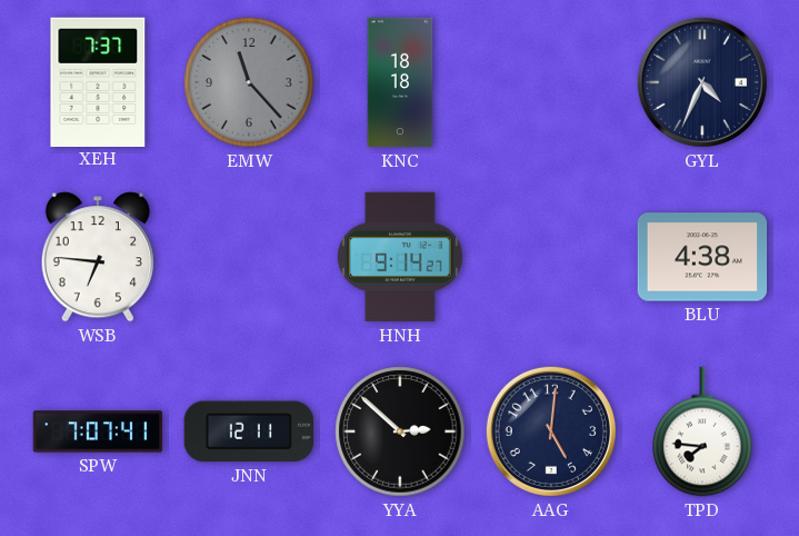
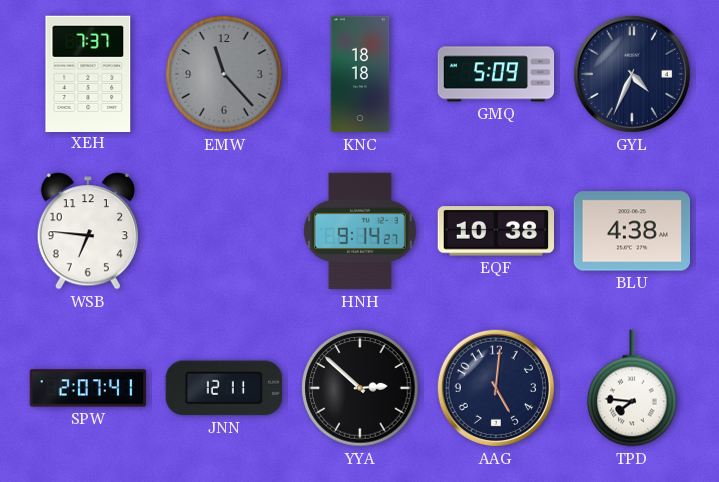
GMQ: none -> 5:09 (496, 74)
EQF: none -> 10:38 (496, 231)
SPW: 7:07 -> 2:07 (88, 388)
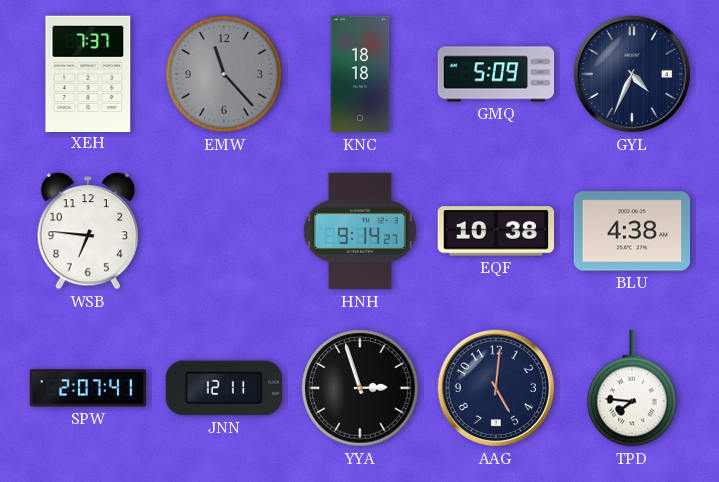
YYA: 2:52 -> 2:57 (360, 388)
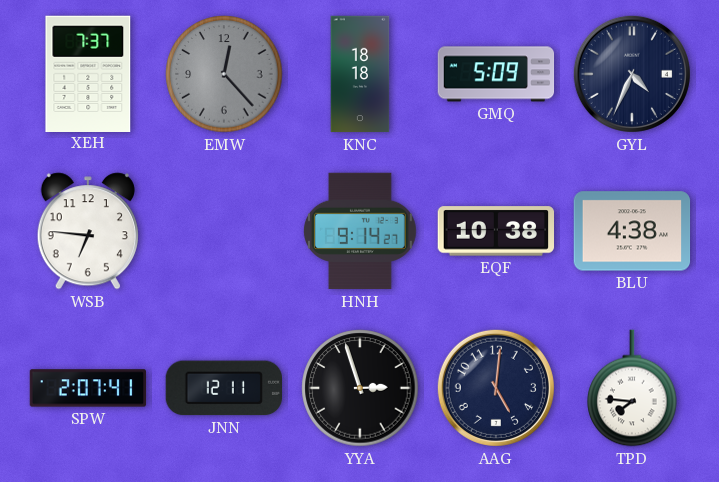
EMW: 11:23 -> 12:23 (224, 74)
